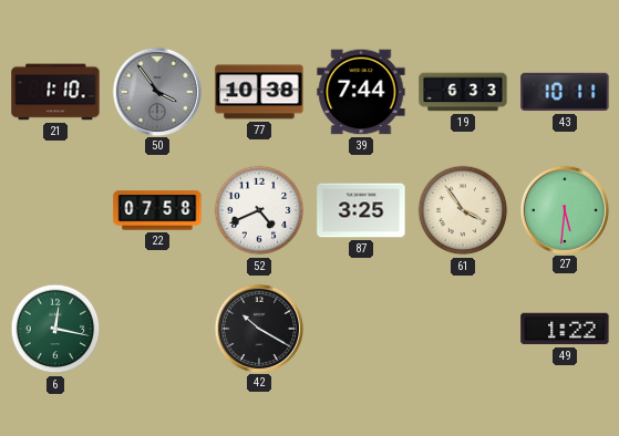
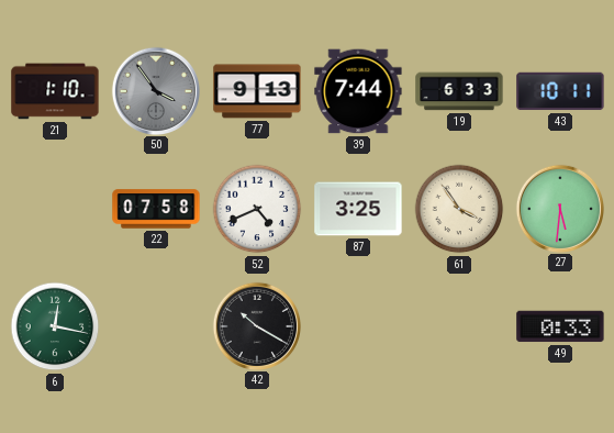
77: 10:38 -> 9:13 (257, 91)
49: 1:22 -> 0:33 (560, 326)
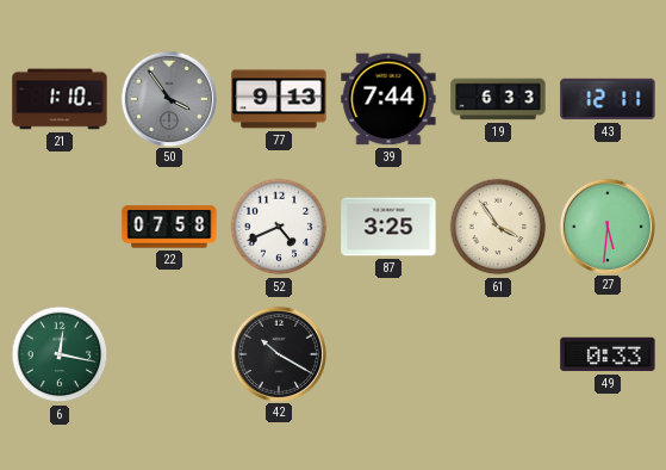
43: 10:11 -> 12:11 (608, 99)
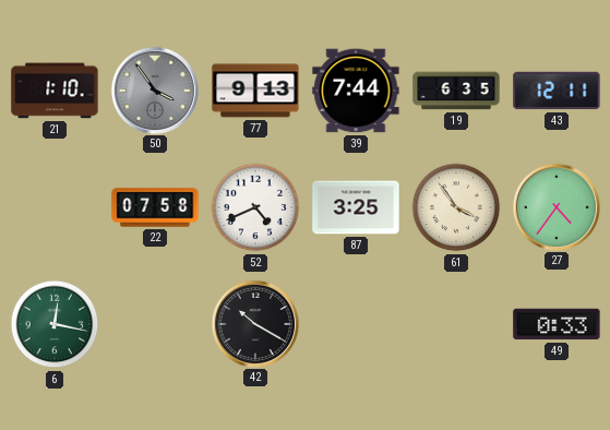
19: 6:33 -> 6:35 (456, 91)
27: 5:31 -> 4:36 (555, 206)
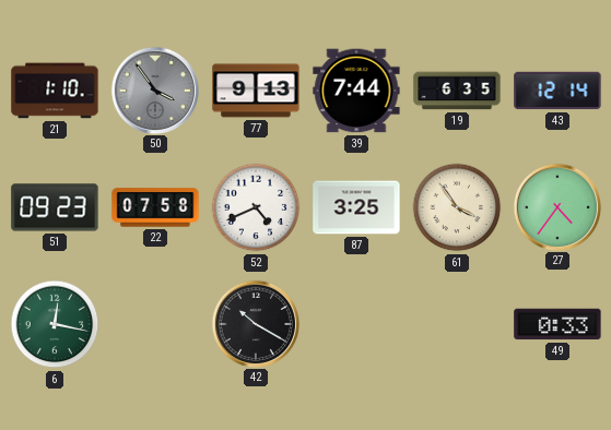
43: 12:11 -> 12:14 (557, 91)
51: none -> 09:23 (55, 207)
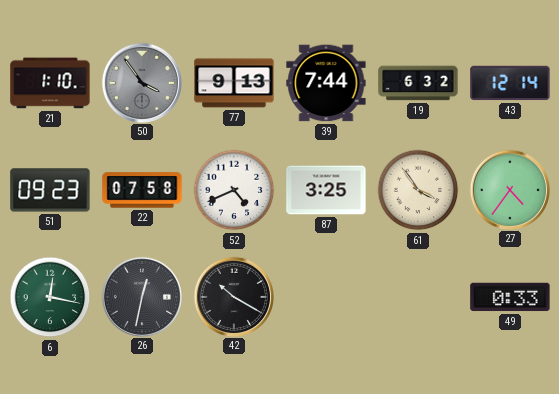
19: 6:35 -> 6:32 (418, 83)
26: none -> 12:32 (141, 296)
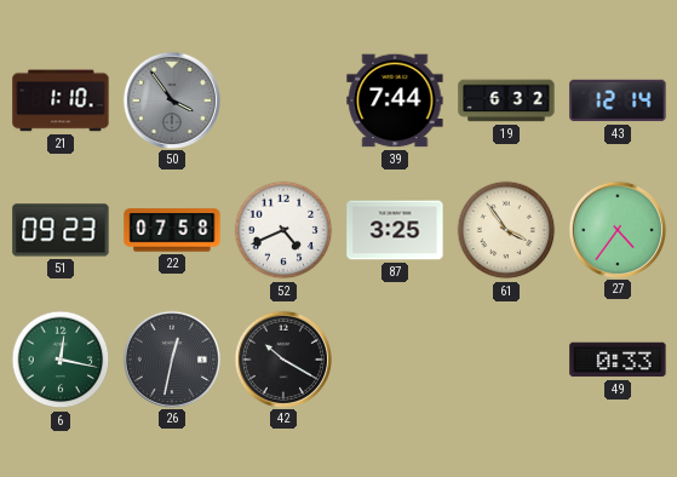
77: 9:13 -> none (234, 83)
